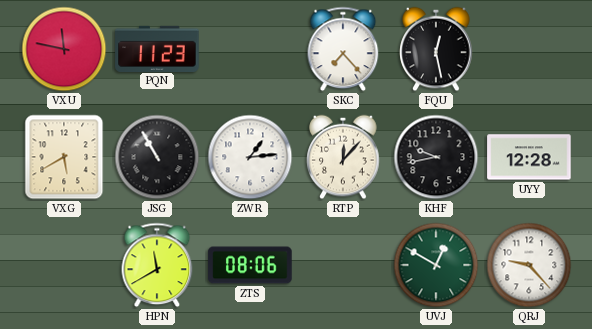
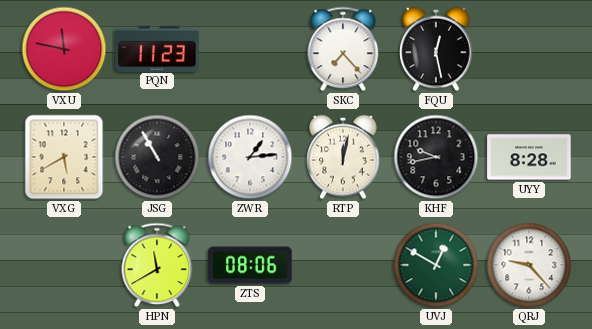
RTP: 12:07 -> 12:02 (343, 157)
UYY: 12:28 -> 8:28 (529, 157)
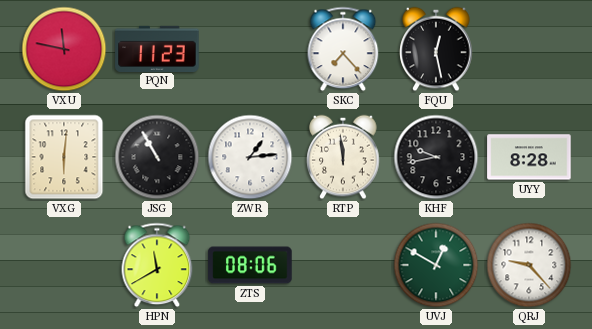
VXG: 5:40 -> 6:01 (64, 157)
RTP: 12:02 -> 11:59 (343, 157)
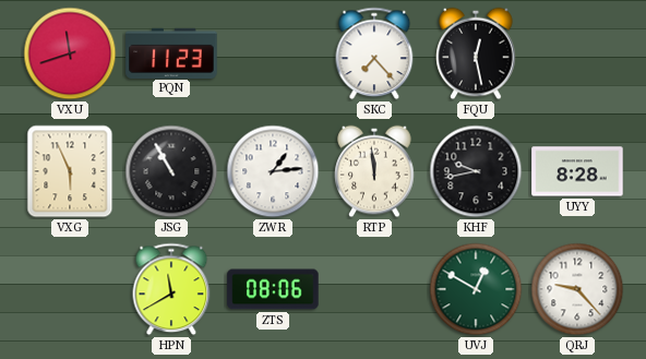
VXU: 11:47 -> 11:42 (70, 53)
VXG: 6:01 -> 5:56 (70, 171)
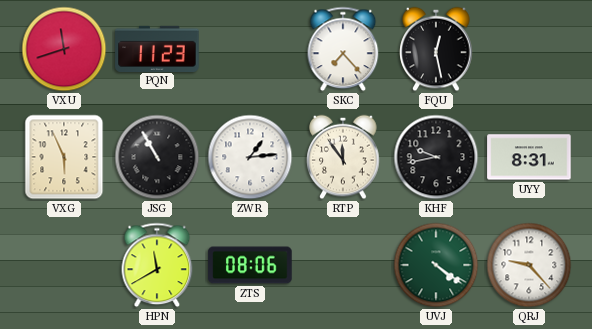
RTP: 11:59 -> 11:54 (343, 157)
UYY: 8:28 -> 8:31 (529, 157)
UVJ: 12:50 -> 4:21 (436, 265)
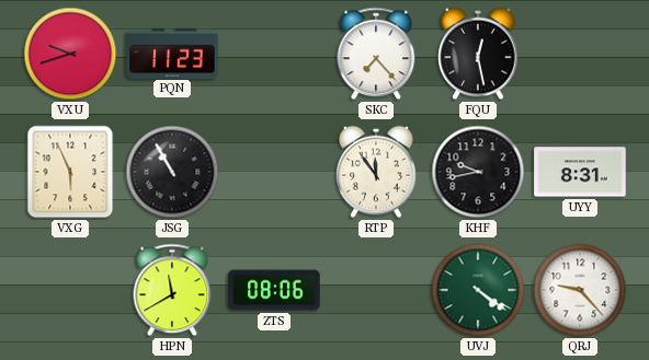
VXU: 11:42 -> 9:42 (70, 54)
ZWR: 1:14 -> none (250, 157)
